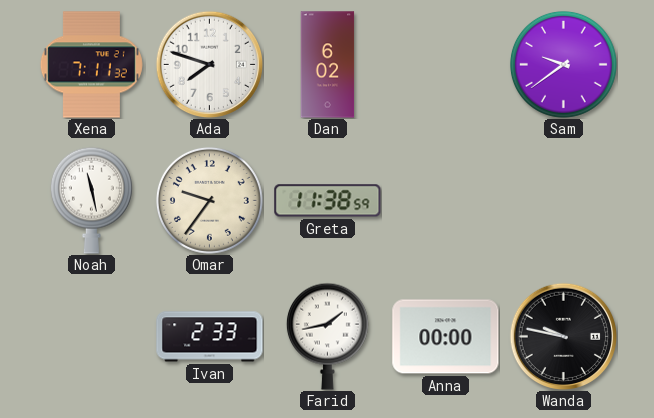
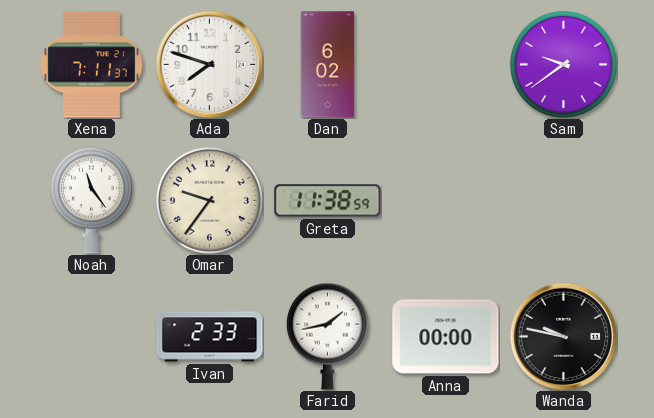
Xena: 7:11:32 -> 7:11:37 (91, 65)
Noah: 11:28 -> 11:24 (91, 200)
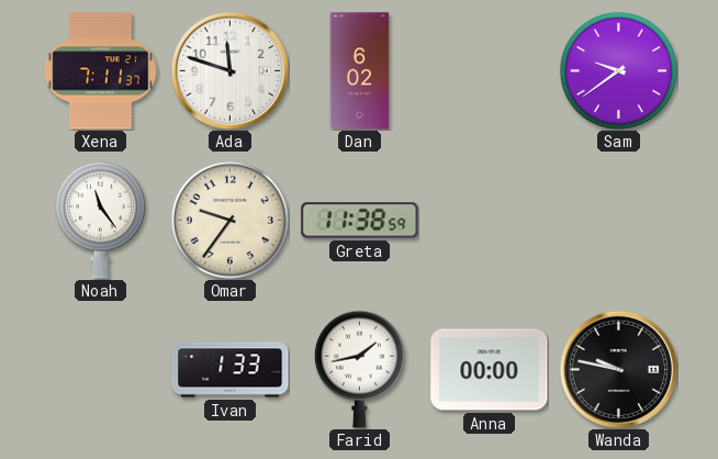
Ada: 7:48 -> 11:48 (229, 70)
Ivan: 2:33 -> 1:33 (231, 370)
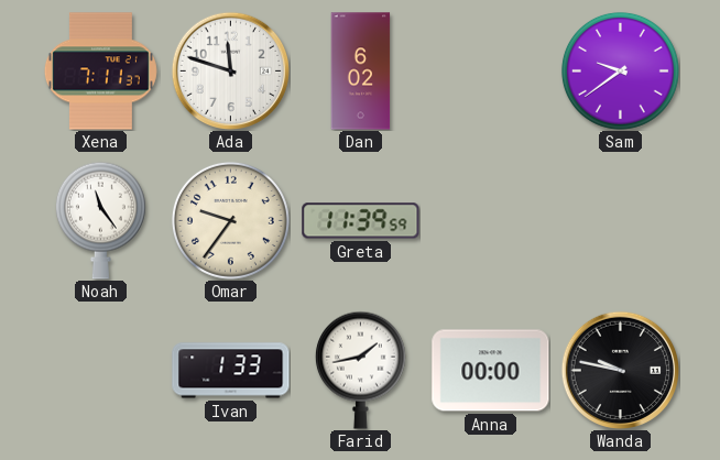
Greta: 11:38 -> 11:39 (361, 221)
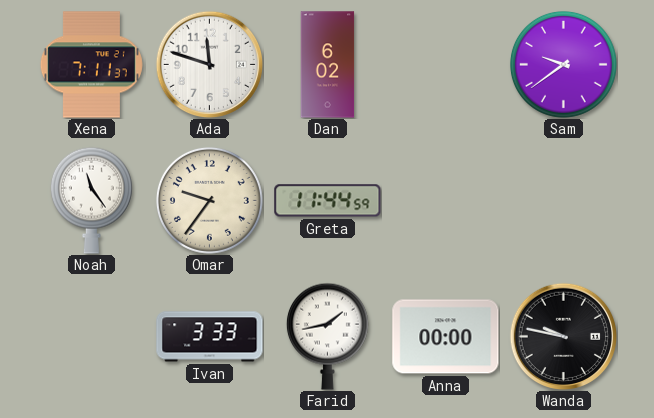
Greta: 11:39 -> 11:44 (328, 201)
Ivan: 1:33 -> 3:33 (210, 337)
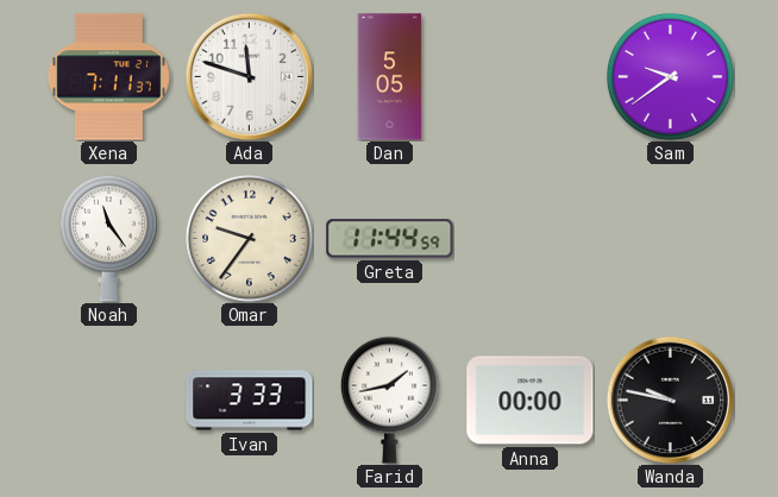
Dan: 6:02 -> 5:05 (390, 77)
